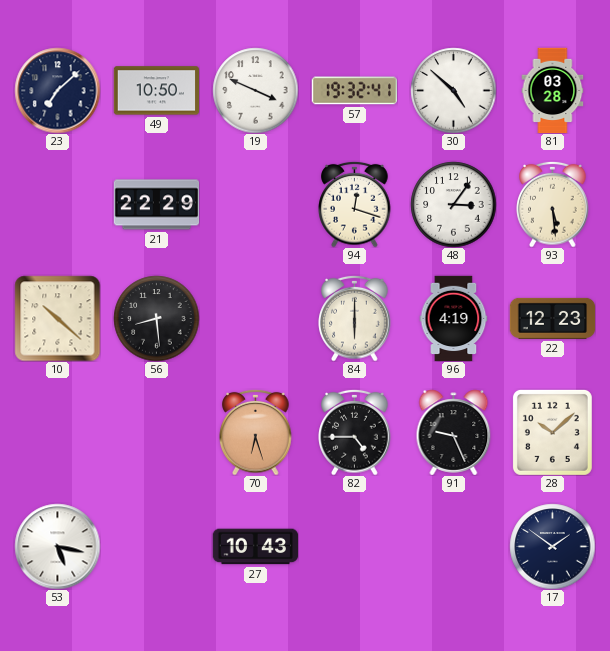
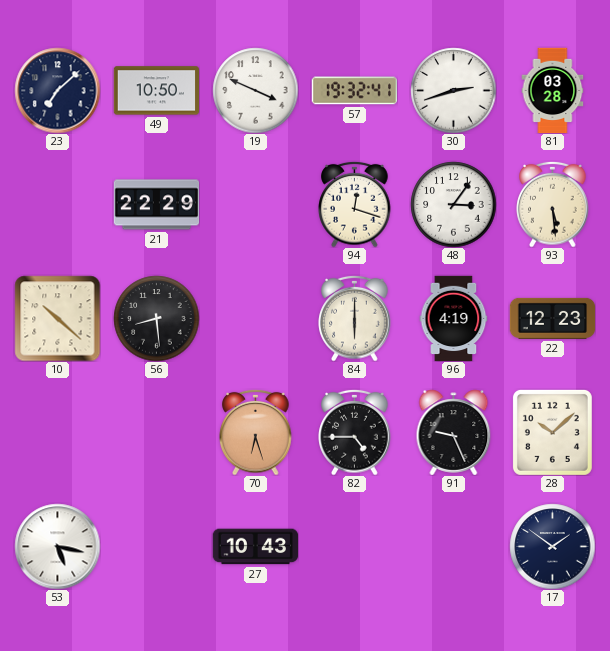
30: 4:52 -> 2:42 (453, 90)
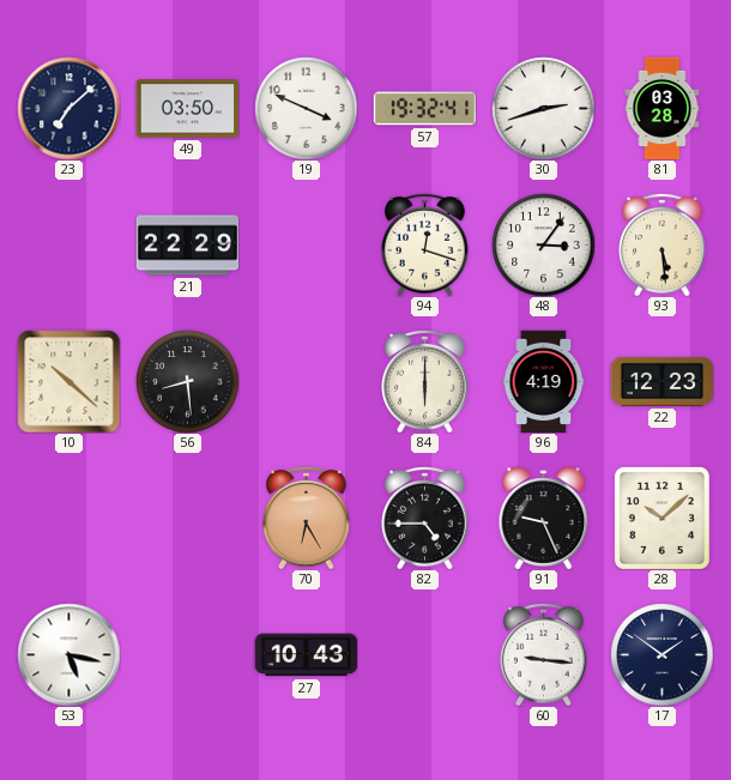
49: 10:50 -> 03:50 (187, 109)
70: 6:27 -> 6:25 (307, 518)
60: none -> 9:16 (544, 654)
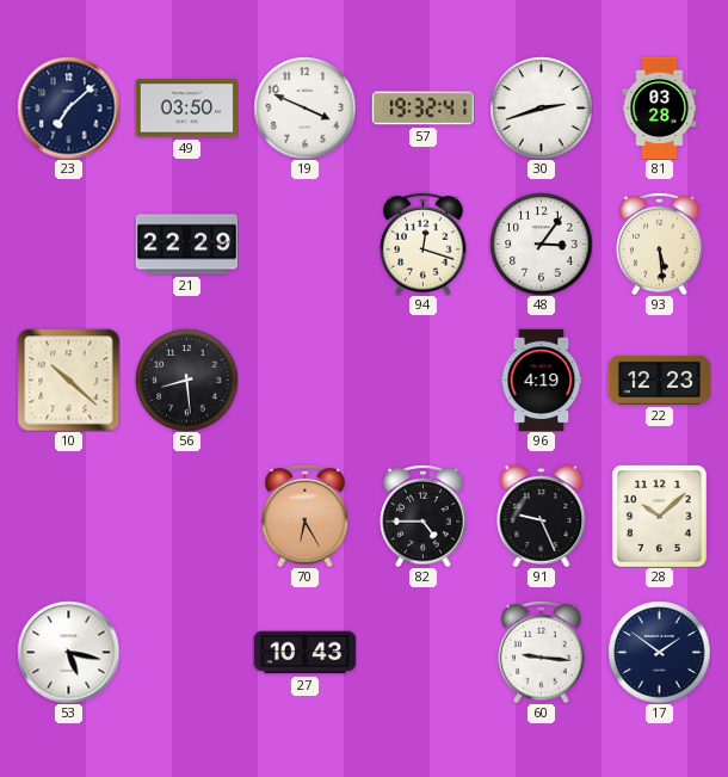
84: 6:00 -> none (425, 381)
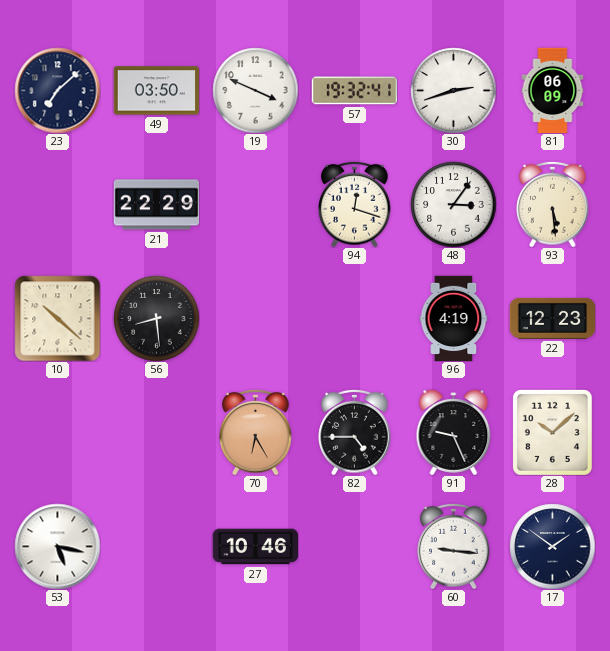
81: 03:28 -> 06:09 (553, 90)
27: 10:43 -> 10:46 (255, 547)
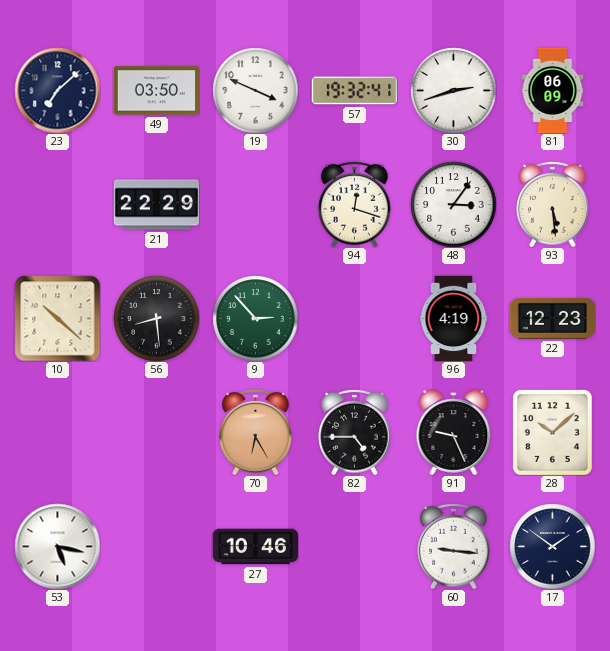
9: none -> 2:53 (255, 318)
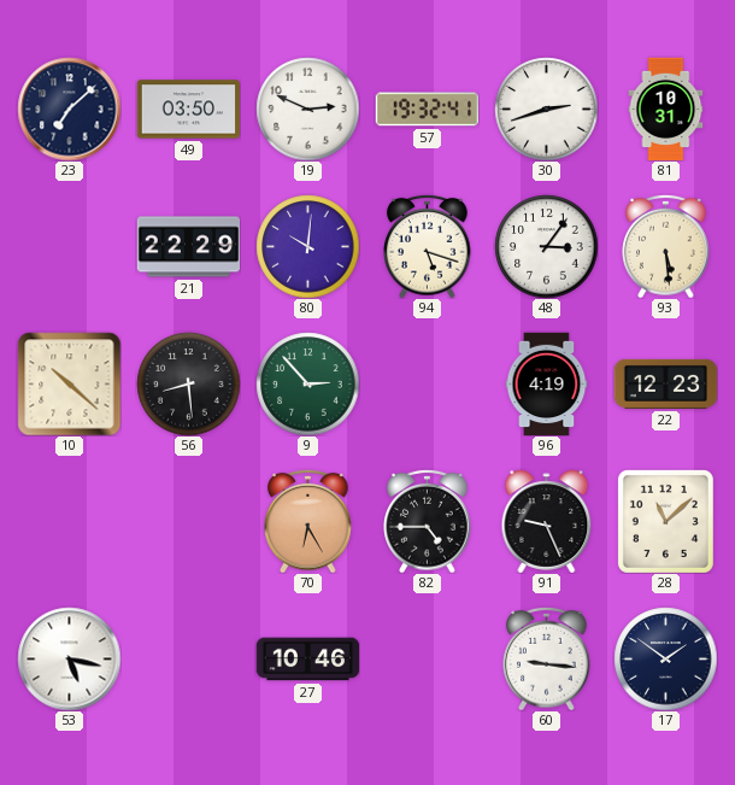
19: 3:49 -> 2:49 (307, 109)
81: 06:09 -> 10:31 (666, 109)
80: none -> 10:01 (307, 246)
94: 12:18 -> 5:18 (428, 246)
28: 10:08 -> 11:08 (665, 521)
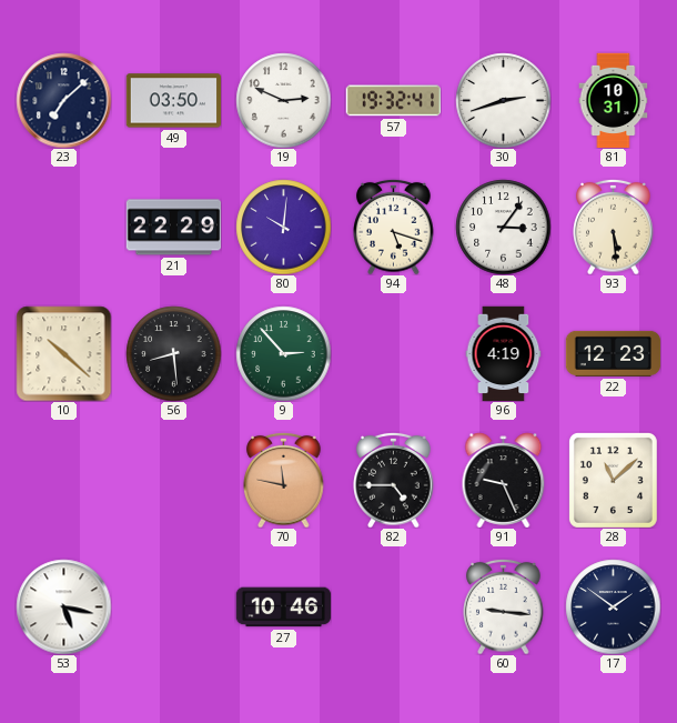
70: 6:25 -> 11:47 (284, 480)
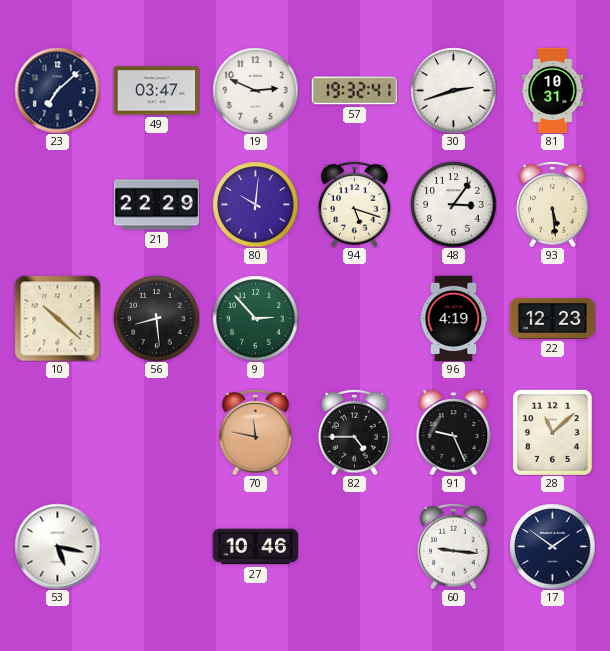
49: 03:50 -> 03:47 (156, 91)
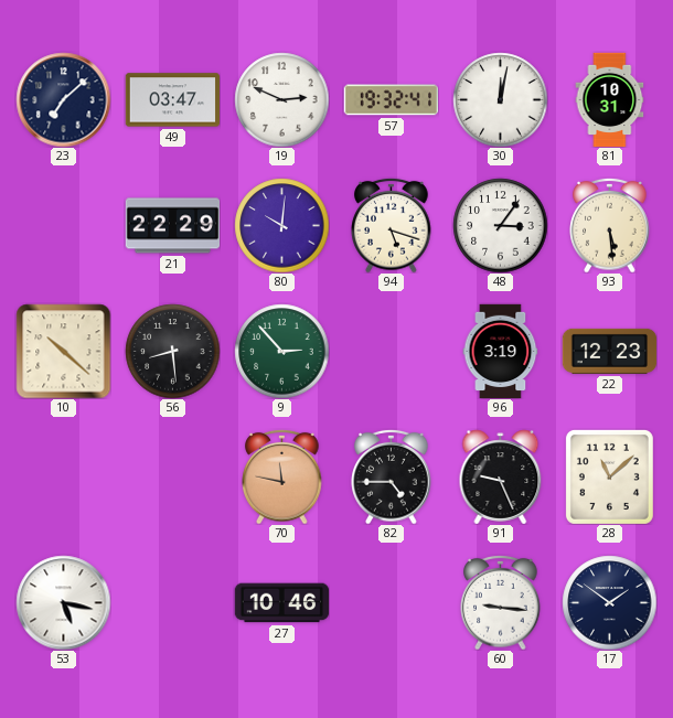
30: 2:42 -> 12:02 (500, 99)
96: 4:19 -> 3:19 (501, 351)
